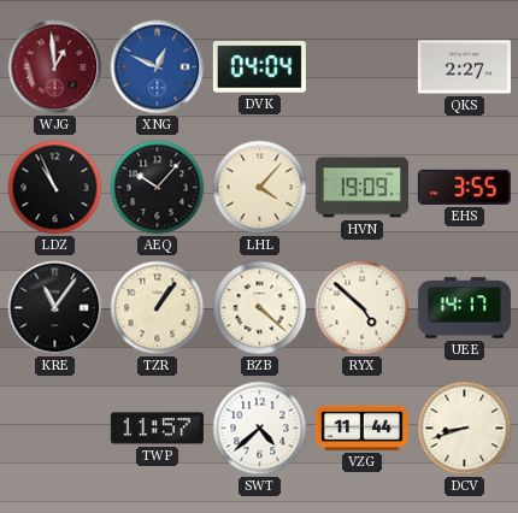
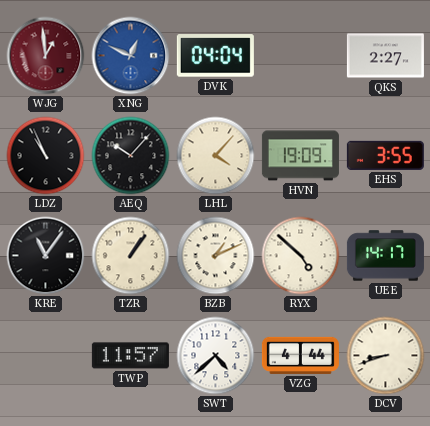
BZB: 4:22 -> 1:11 (216, 256)
VZG: 11:44 -> 4:44 (300, 355)
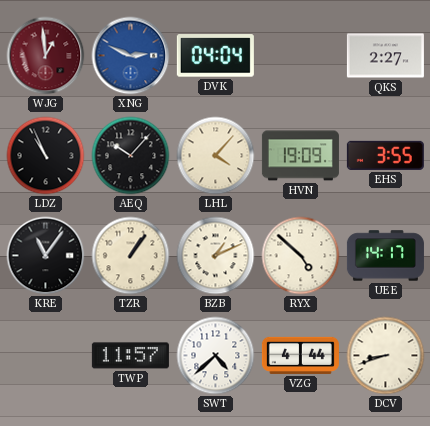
XNG: 12:49 -> 2:49 (131, 56)
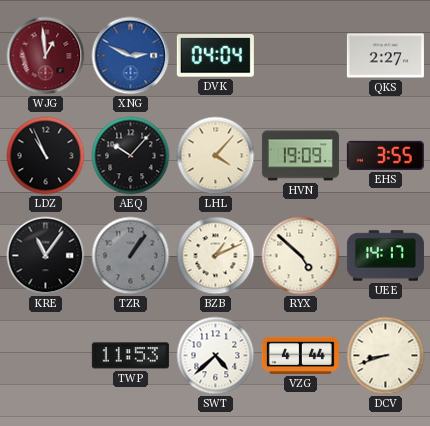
TZR dial: cream -> grey (131, 256)
TWP: 11:57 -> 11:53 (130, 356)
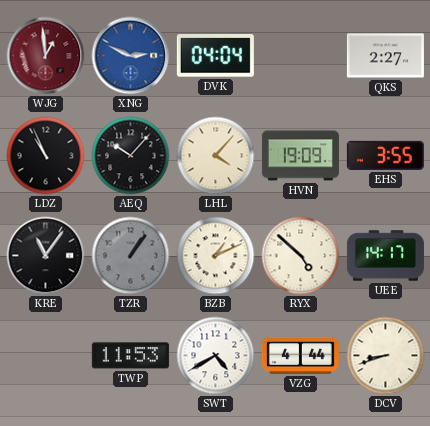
SWT: 4:38 -> 4:40 (216, 356)
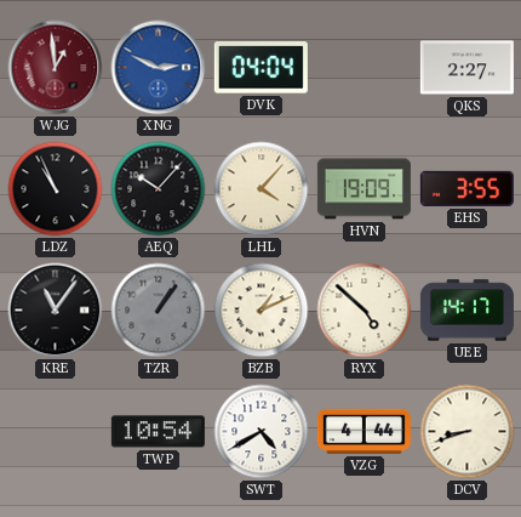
TWP: 11:53 -> 10:54 (158, 432)
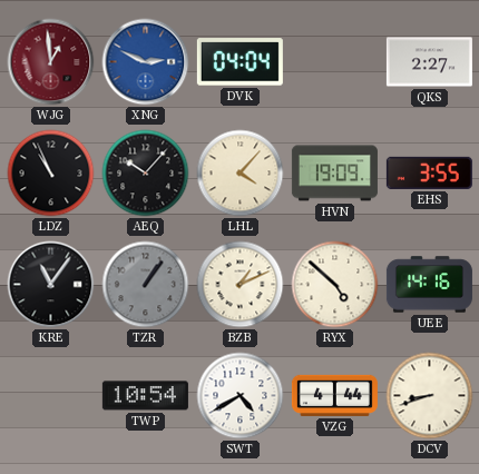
UEE: 14:17 -> 14:16 (429, 285)
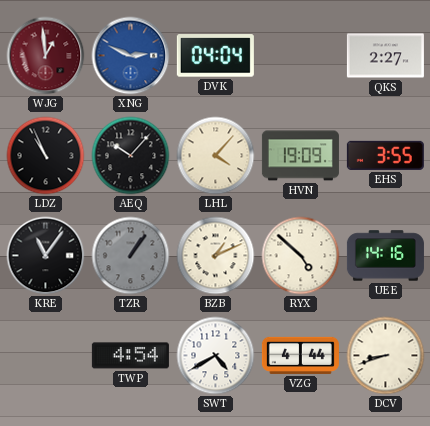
TWP: 10:54 -> 4:54 (130, 356)
